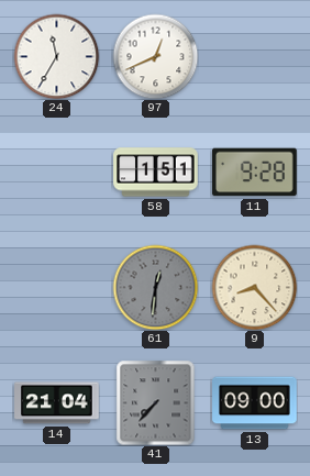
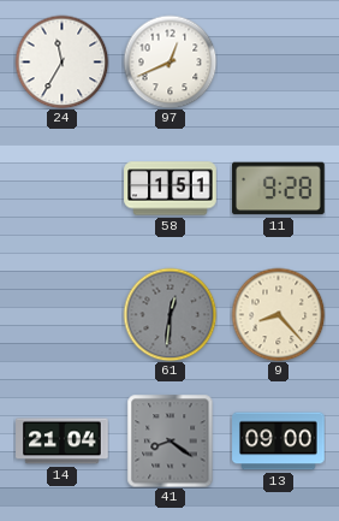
41: 7:37 -> 8:21 (171, 440)
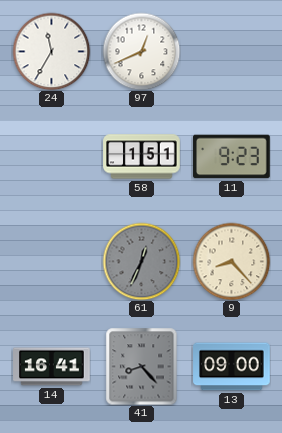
11: 9:28 -> 9:23 (232, 157)
61: 12:31 -> 12:34 (141, 261)
14: 21:04 -> 16:41 (52, 367)
41: 8:21 -> 8:23 (142, 366)
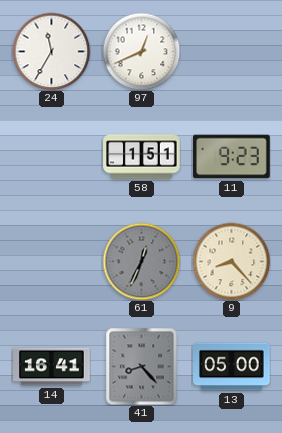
13: 09:00 -> 05:00 (232, 367)
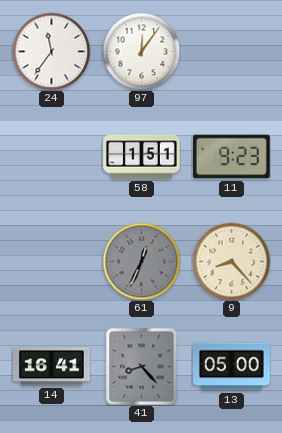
24: 11:35 -> 11:36 (51, 51)
97: 12:41 -> 12:06 (141, 51)
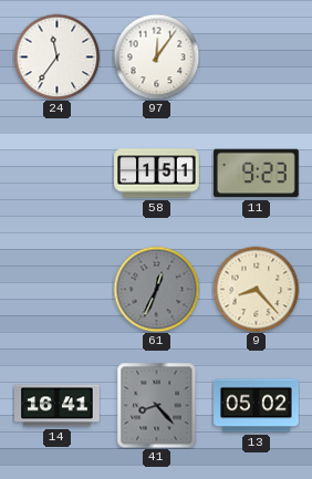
13: 05:00 -> 05:02 (257, 406)
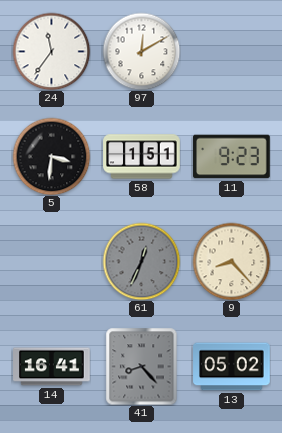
97: 12:06 -> 12:10 (141, 51)
5: none -> 3:31 (51, 156)
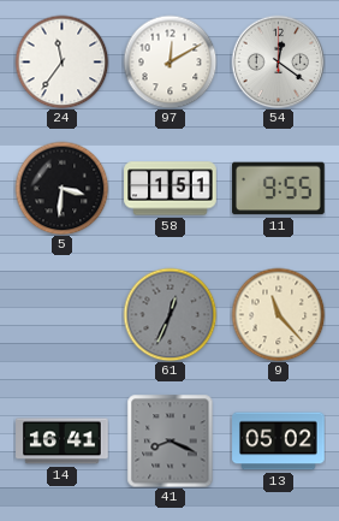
54: none -> 12:21 (278, 61)
11: 9:23 -> 9:55 (279, 189)
9: 8:23 -> 11:23 (278, 314)
41: 8:23 -> 8:19 (171, 440)
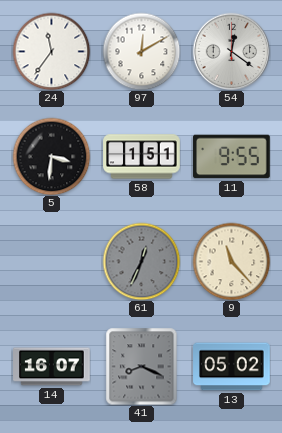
14: 16:41 -> 16:07 (52, 367)
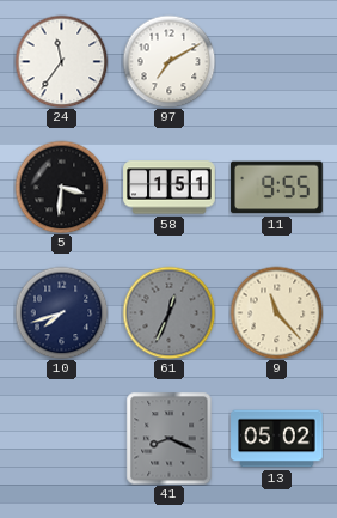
97: 12:10 -> 7:10 (168, 61)
54: 12:21 -> none (231, 51)
10: none -> 7:42 (61, 312)
14: 16:07 -> none (52, 367)
